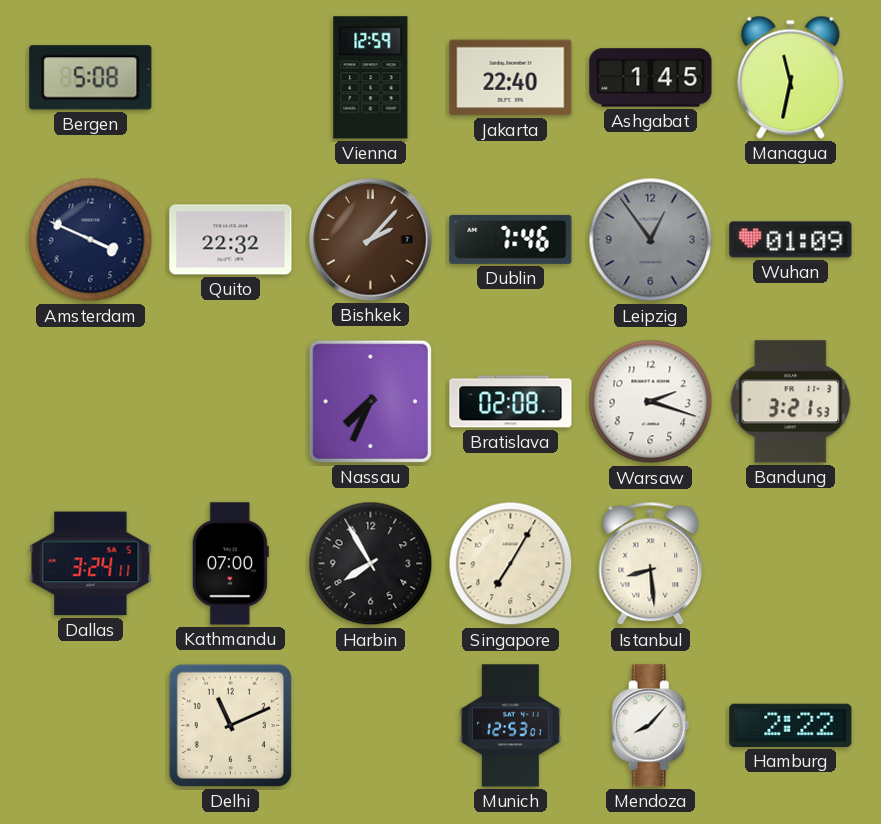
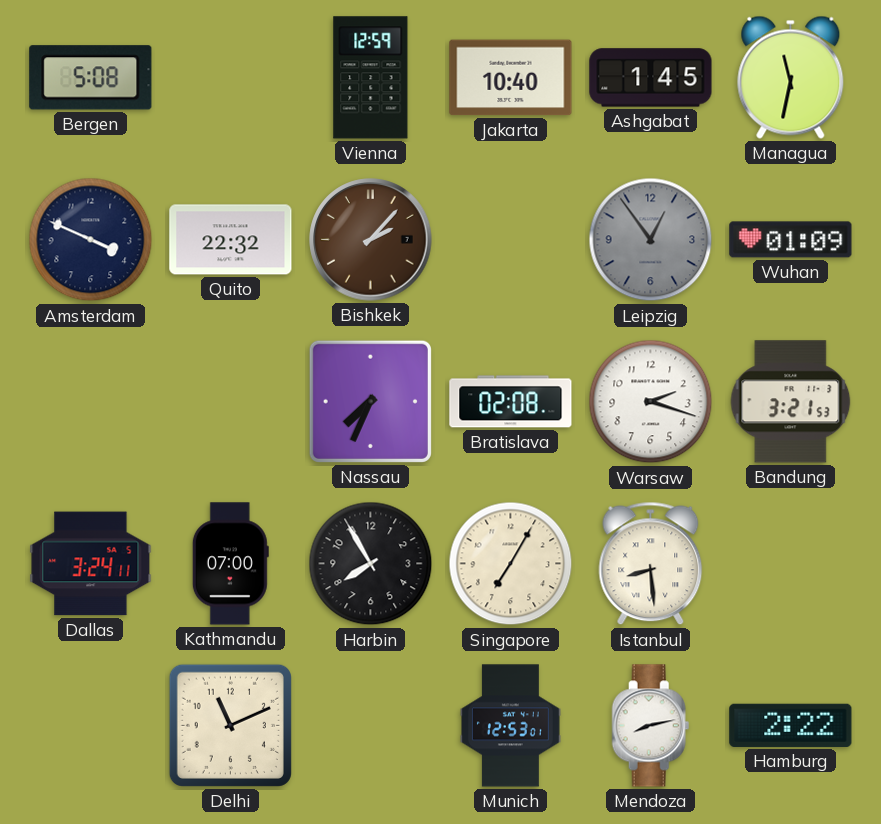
Jakarta: 22:40 -> 10:40 (511, 78)
Dublin: 7:46 -> none (511, 239)
Mendoza: 8:07 -> 8:13 (651, 726)
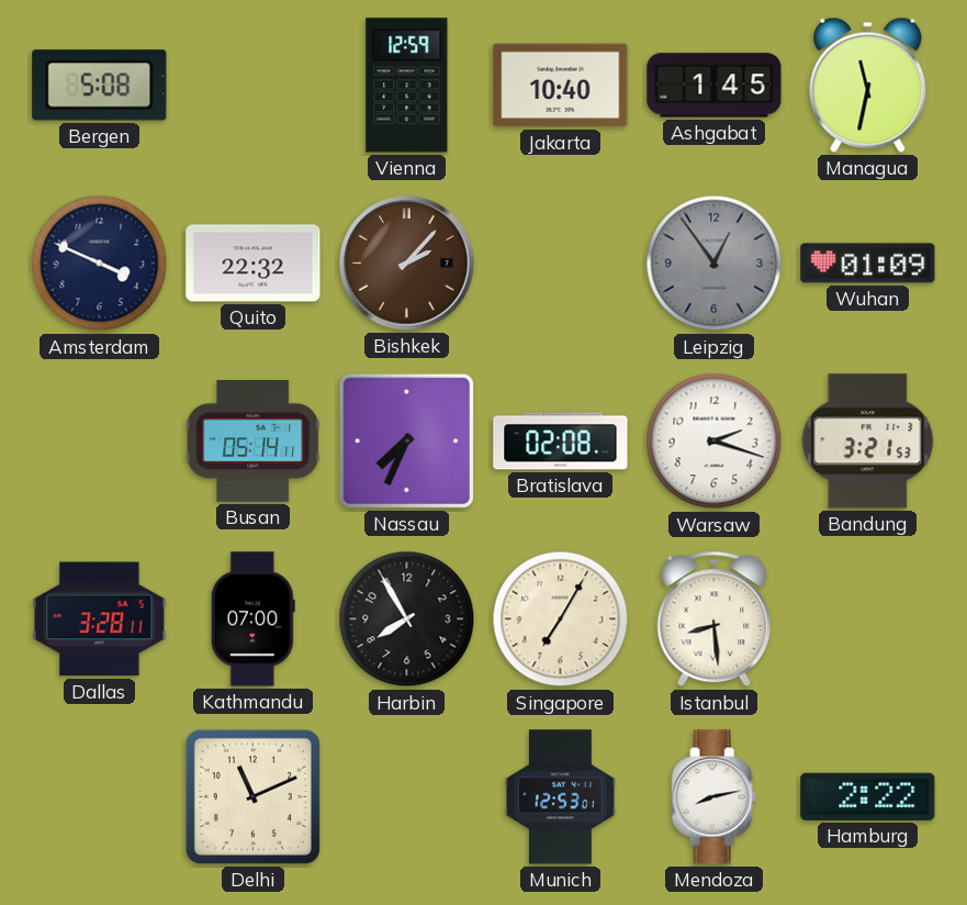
Busan: none -> 05:14 (254, 440)
Dallas: 3:24 -> 3:28 (100, 619)
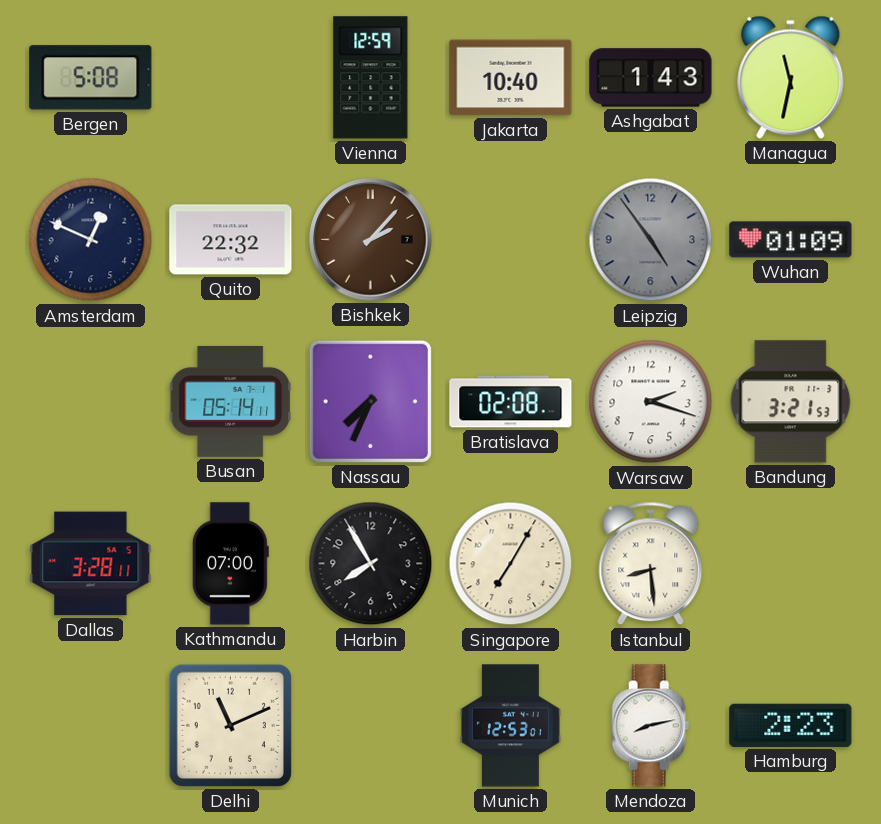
Ashgabat: 1:45 -> 1:43 (651, 78)
Amsterdam: 3:49 -> 12:49 (91, 240)
Leipzig: 12:54 -> 4:54 (651, 240)
Hamburg: 2:22 -> 2:23 (791, 725)
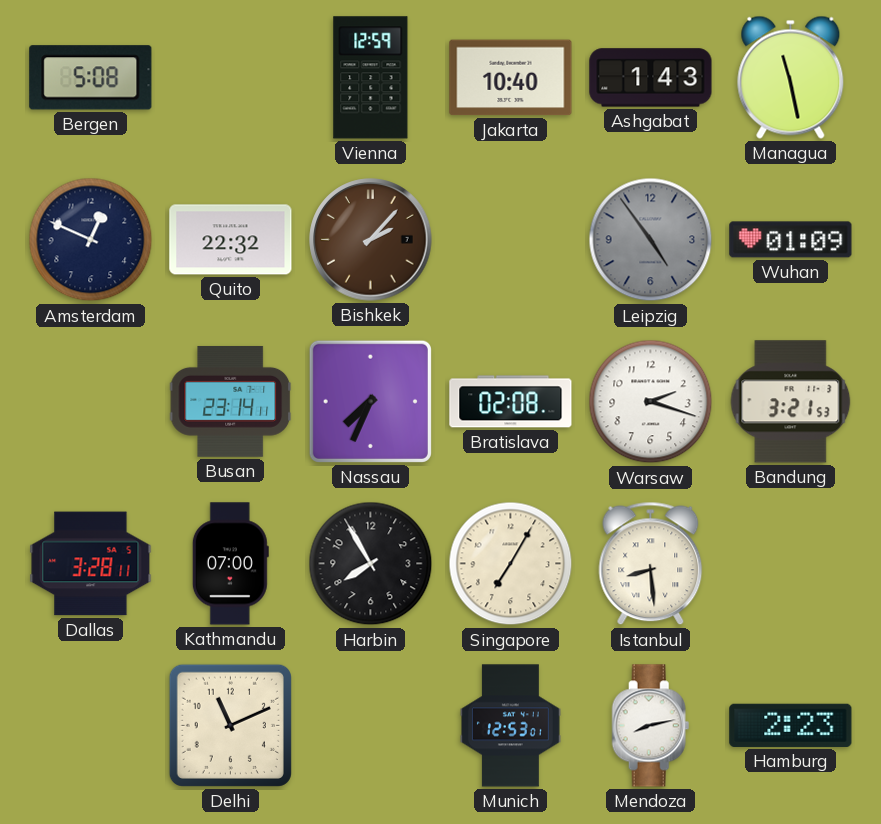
Managua: 11:32 -> 11:28 (791, 77)
Busan: 05:14 -> 23:14 (231, 401)
